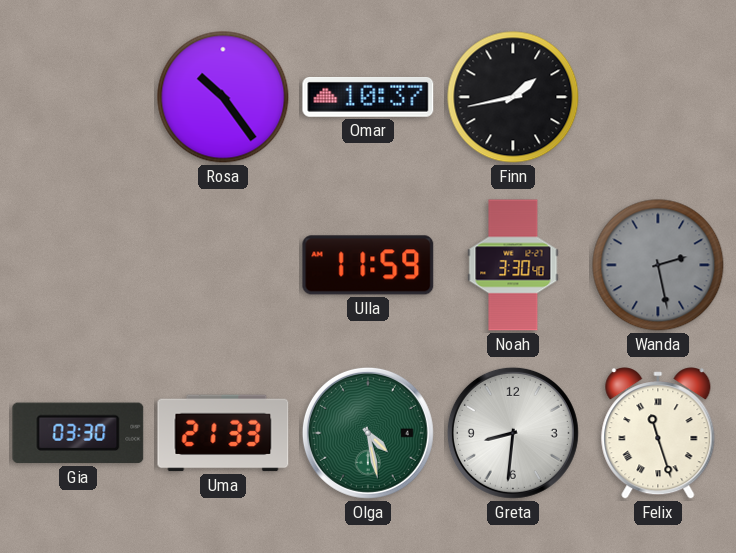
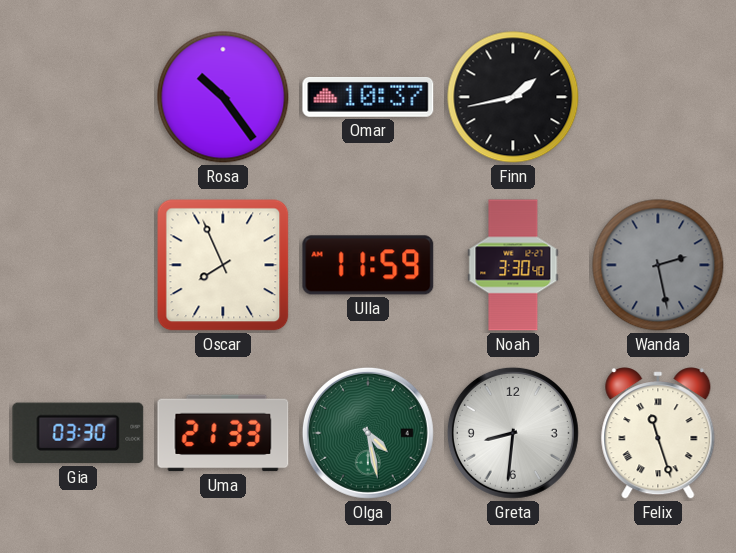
Oscar: none -> 7:56 (223, 265)
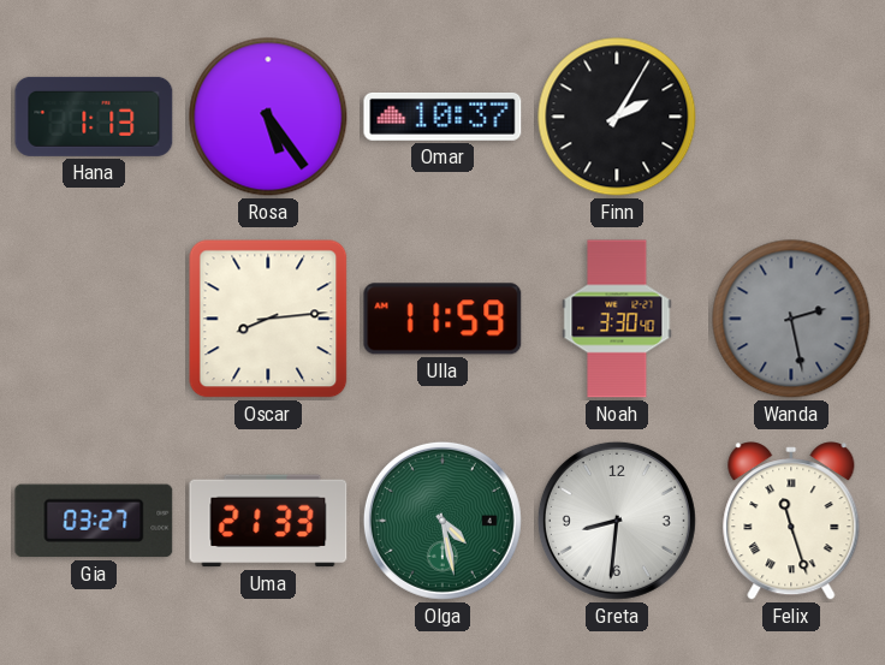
Hana: none -> 1:13 (94, 117)
Rosa: 10:24 -> 5:24 (268, 117)
Finn: 1:43 -> 2:05 (617, 117)
Oscar: 7:56 -> 8:14 (268, 319)
Gia: 03:30 -> 03:27 (94, 521)
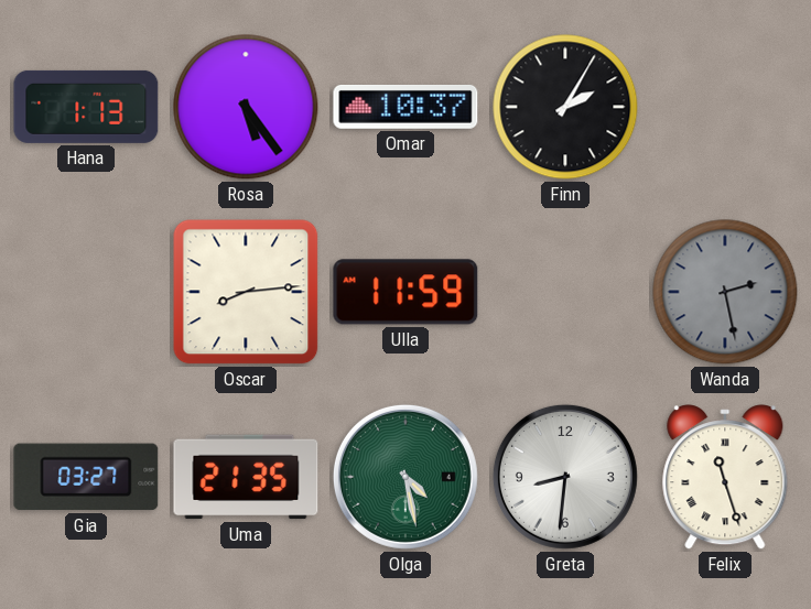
Noah: 3:30 -> none (617, 319)
Uma: 21:33 -> 21:35 (246, 477)
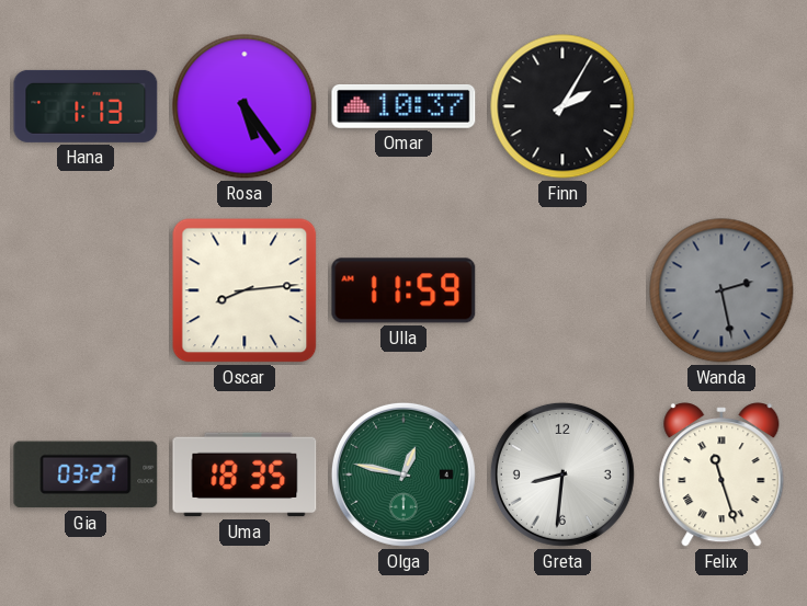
Uma: 21:35 -> 18:35 (245, 474)
Olga: 4:28 -> 12:47 (403, 474)
